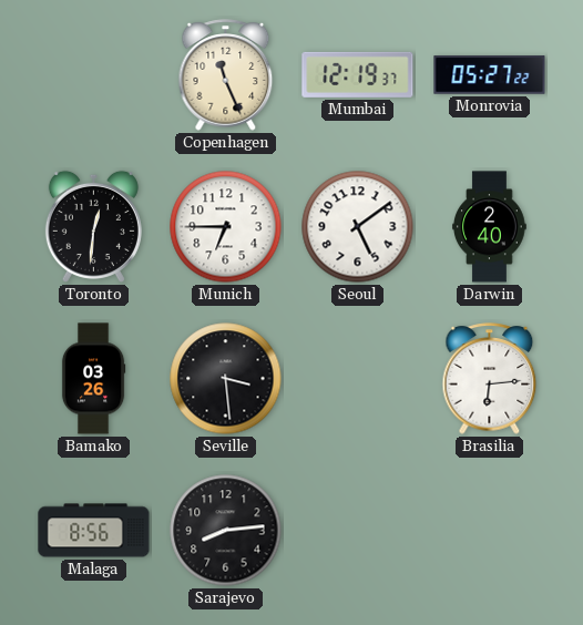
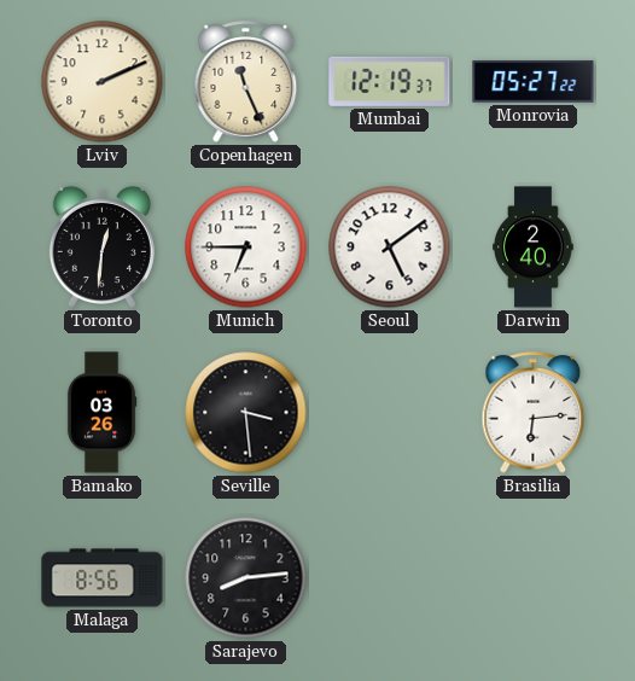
Lviv: none -> 2:11 (103, 82)
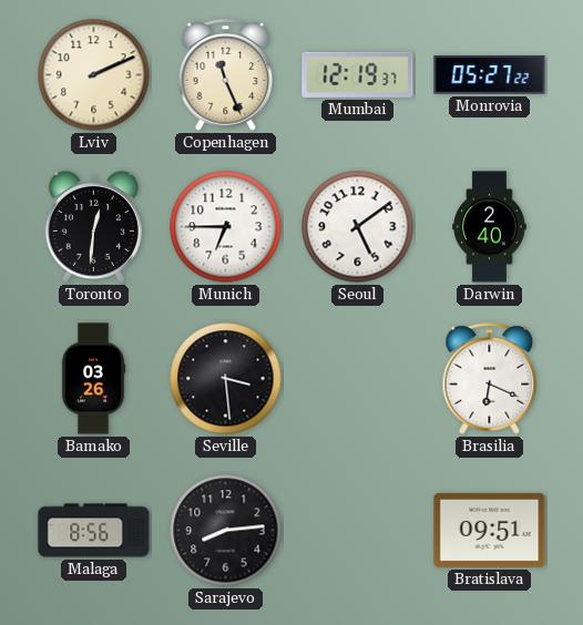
Brasilia: 6:14 -> 6:19 (490, 379)
Bratislava: none -> 09:51 (490, 530)
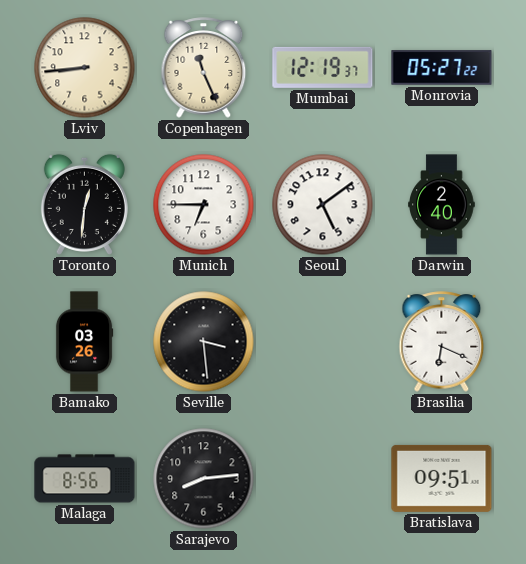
Lviv: 2:11 -> 8:44 (85, 68)
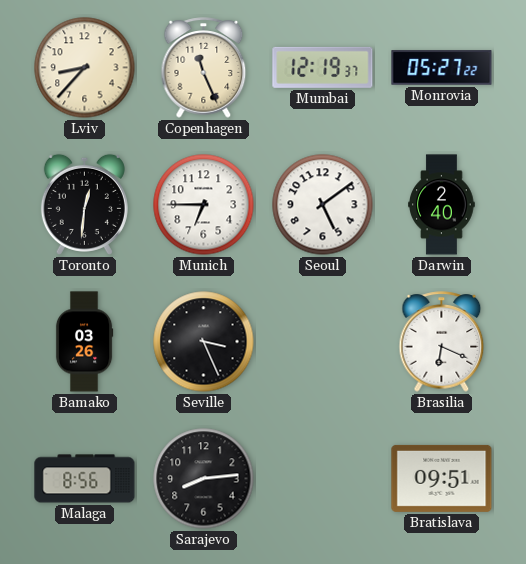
Lviv: 8:44 -> 8:37 (85, 68)
Seville: 3:29 -> 3:26 (204, 342)
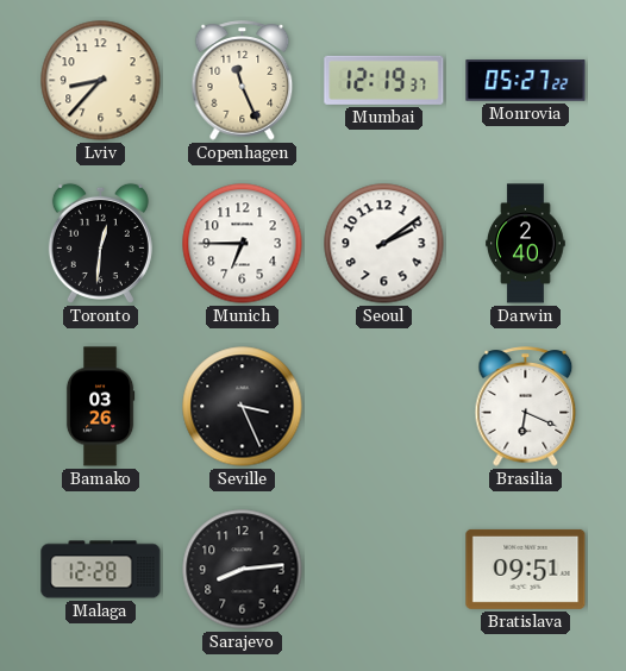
Seoul: 5:09 -> 2:09 (384, 244)
Malaga: 8:56 -> 12:28 (101, 570)
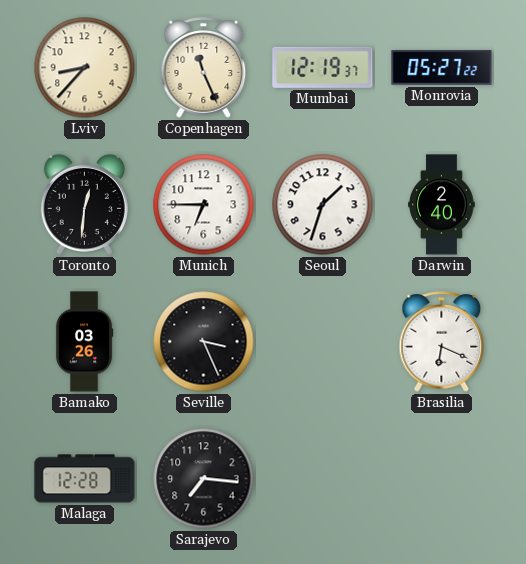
Seoul: 2:09 -> 1:33 (323, 205)
Sarajevo: 8:14 -> 7:16 (204, 479)
Bratislava: 09:51 -> none (526, 569)
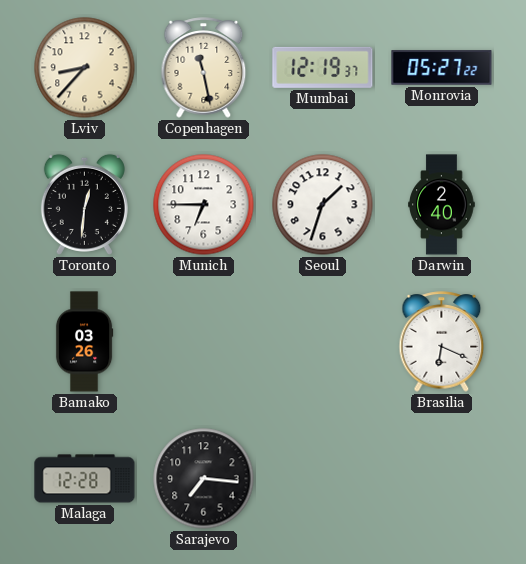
Copenhagen: 11:26 -> 11:28 (204, 68)
Seville: 3:26 -> none (204, 342)
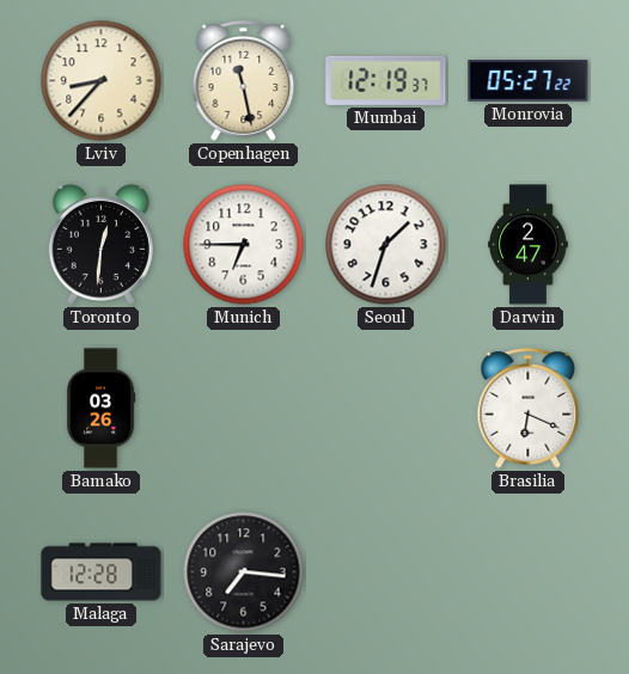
Darwin: 2:40 -> 2:47 (529, 245)
